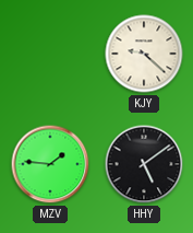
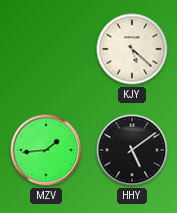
KJY: 9:22 -> 5:22 (132, 49)
MZV: 1:46 -> 1:44 (46, 150)
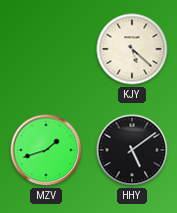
MZV: 1:44 -> 1:42 (46, 150)
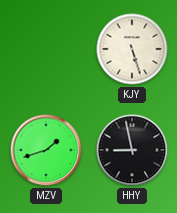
KJY: 5:22 -> 5:27 (132, 49)
HHY: 5:09 -> 8:58 (132, 150)
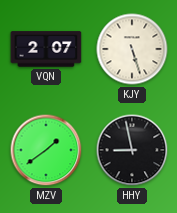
VQN: none -> 2:07 (46, 49)
MZV: 1:42 -> 1:39 (46, 150)
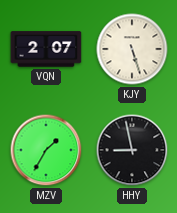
MZV: 1:39 -> 1:35 (46, 150)
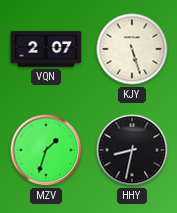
MZV: 1:35 -> 1:33 (46, 150)
HHY: 8:58 -> 8:32 (132, 150)
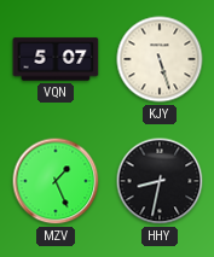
VQN: 2:07 -> 5:07 (56, 59)
MZV: 1:33 -> 1:26 (56, 181)
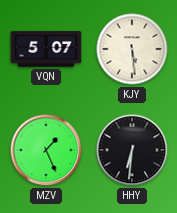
KJY: 5:27 -> 5:29 (132, 49)
HHY: 8:32 -> 6:31 (132, 150)
